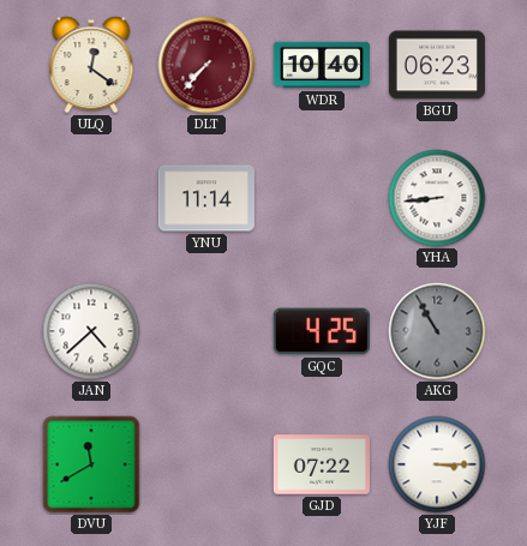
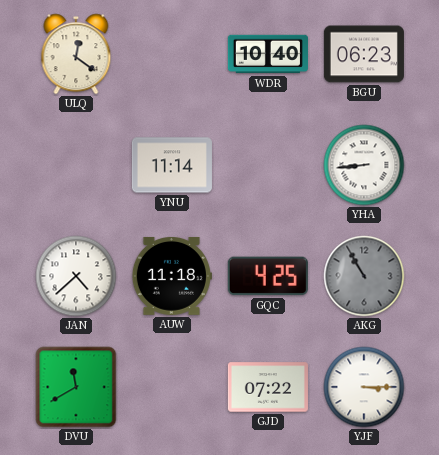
DLT: 7:37 -> none (206, 65)
AUW: none -> 11:18 (172, 276)
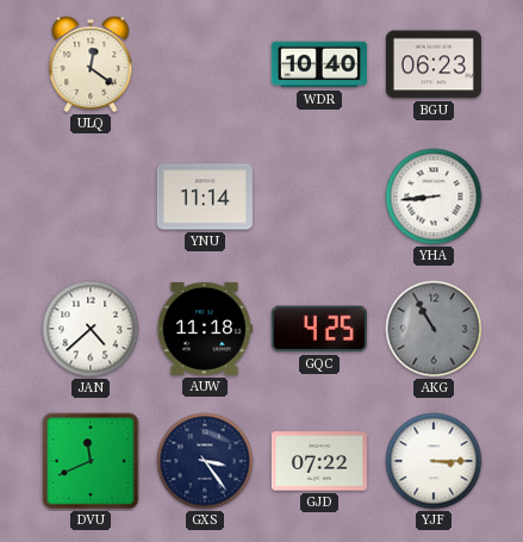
DVU: 11:40 -> 11:41 (91, 461)
GXS: none -> 3:24 (205, 461)
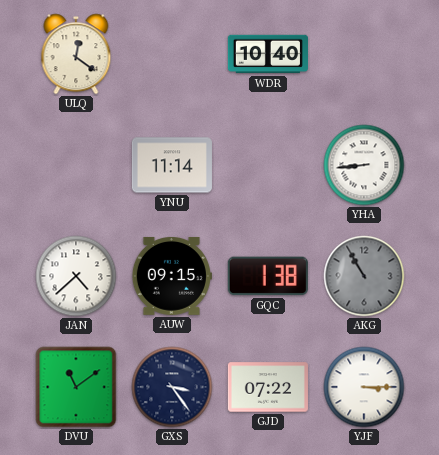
BGU: 06:23 -> none (434, 64)
AUW: 11:18 -> 09:15 (172, 276)
GQC: 4:25 -> 1:38 (268, 276)
DVU: 11:41 -> 11:09 (76, 387)
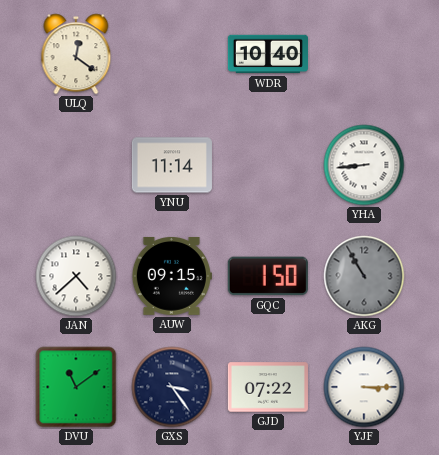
GQC: 1:38 -> 1:50 (268, 276)
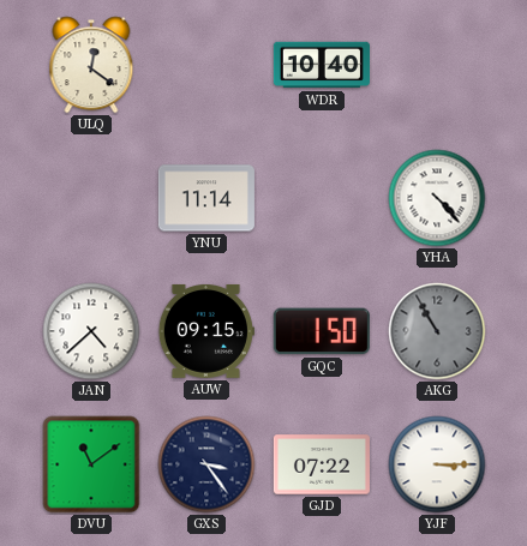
YHA: 8:44 -> 4:23 (437, 198)
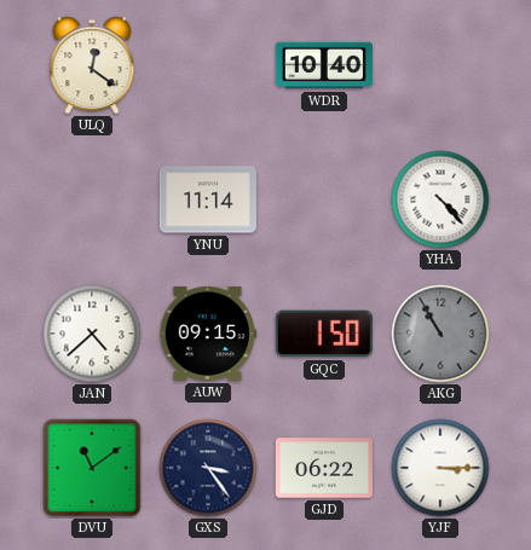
GJD: 07:22 -> 06:22 (324, 468)
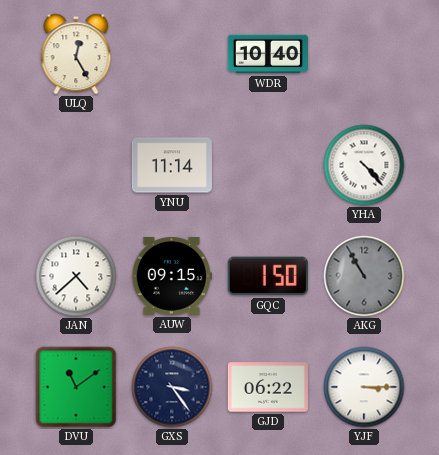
ULQ: 12:21 -> 12:25 (76, 54)
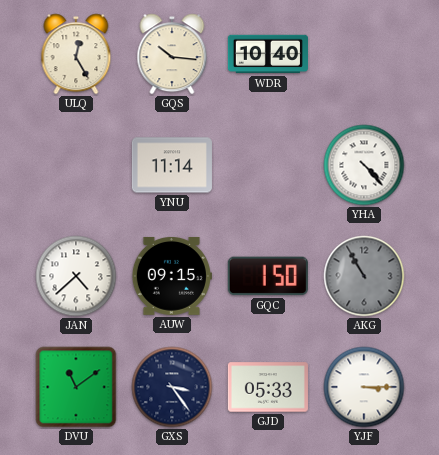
GQS: none -> 10:16 (172, 54)
GJD: 06:22 -> 05:33 (268, 387)
